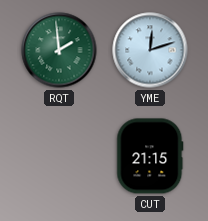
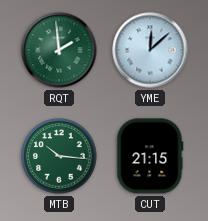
YME: 12:12 -> 12:08 (150, 50)
MTB: none -> 10:16 (59, 156)
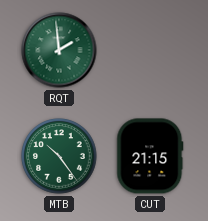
YME: 12:08 -> none (150, 50)
MTB: 10:16 -> 10:24 (59, 156)
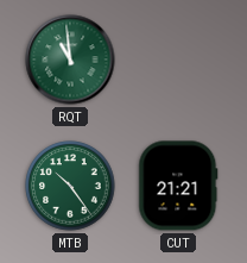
RQT: 1:59 -> 10:59 (70, 60)
CUT: 21:15 -> 21:21 (178, 186)
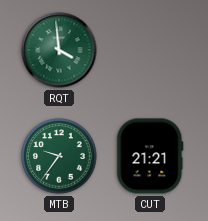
RQT: 10:59 -> 3:59 (59, 50)
MTB: 10:24 -> 9:36 (59, 156)
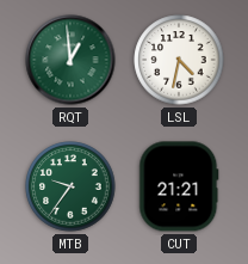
RQT: 3:59 -> 12:59 (70, 60)
LSL: none -> 4:32 (179, 60)
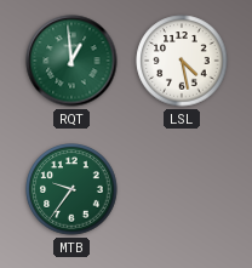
LSL: 4:32 -> 4:28 (182, 61)
CUT: 21:21 -> none (179, 186)
